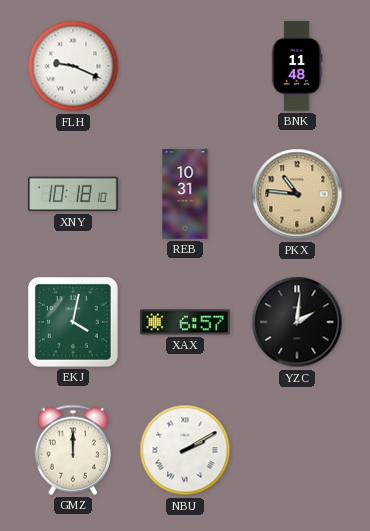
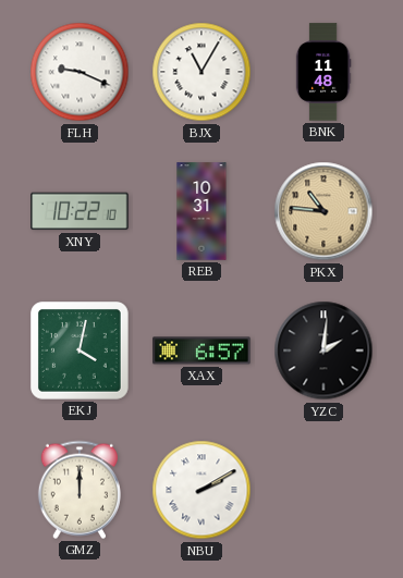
BJX: none -> 11:05 (201, 72)
XNY: 10:18 -> 10:22 (80, 211)
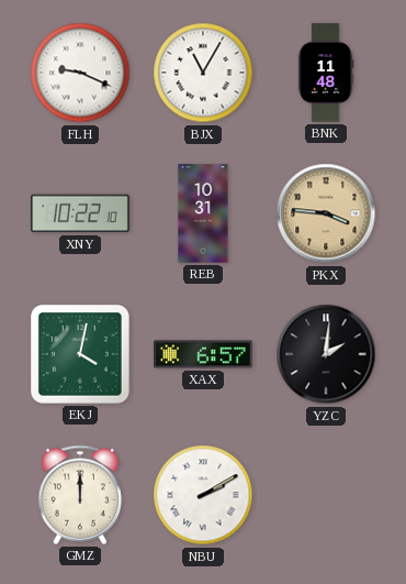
PKX: 10:46 -> 3:46 (326, 213)
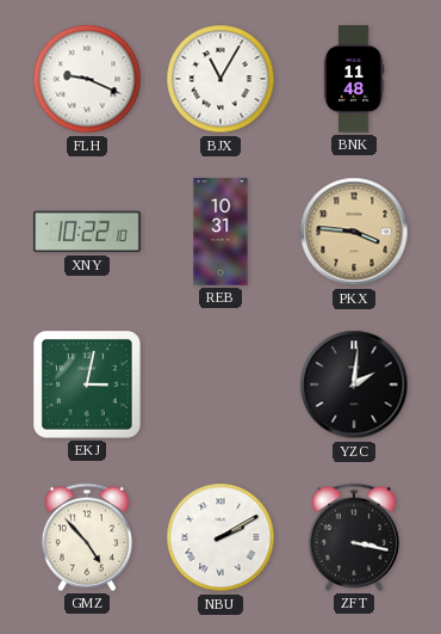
EKJ: 4:02 -> 3:02 (88, 386)
XAX: 6:57 -> none (203, 354)
GMZ: 12:00 -> 4:53 (87, 537)
ZFT: none -> 3:17 (354, 537)
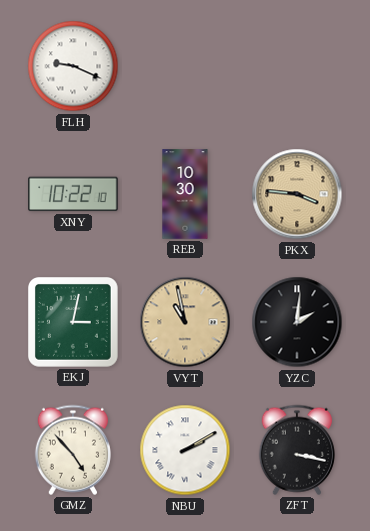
BJX: 11:05 -> none (220, 79)
BNK: 11:48 -> none (354, 79)
REB: 10:31 -> 10:30 (185, 194)
VYT: none -> 10:58 (185, 322)
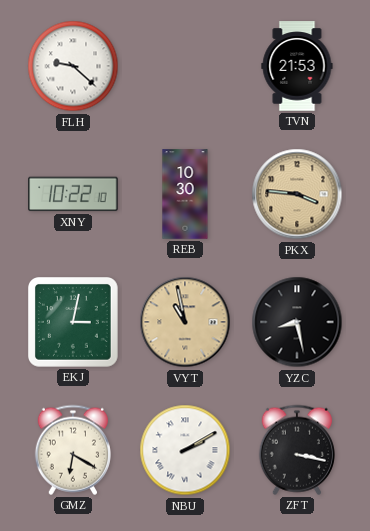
FLH: 9:19 -> 9:22 (73, 66)
TVN: none -> 21:53 (297, 66)
YZC: 2:01 -> 8:28 (297, 322)
GMZ: 4:53 -> 6:20 (73, 450)
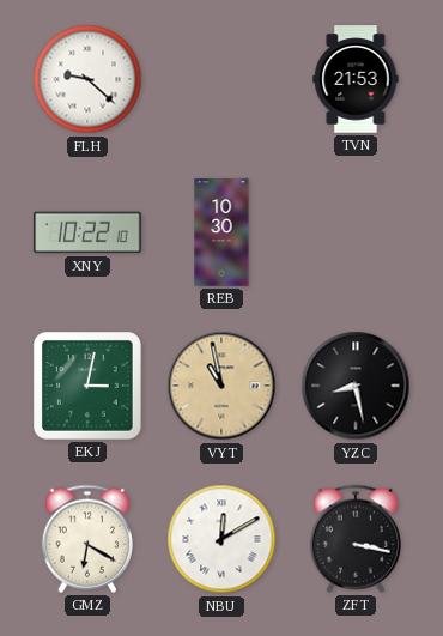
PKX: 3:46 -> none (297, 194)
NBU: 2:10 -> 12:10 (221, 539)
